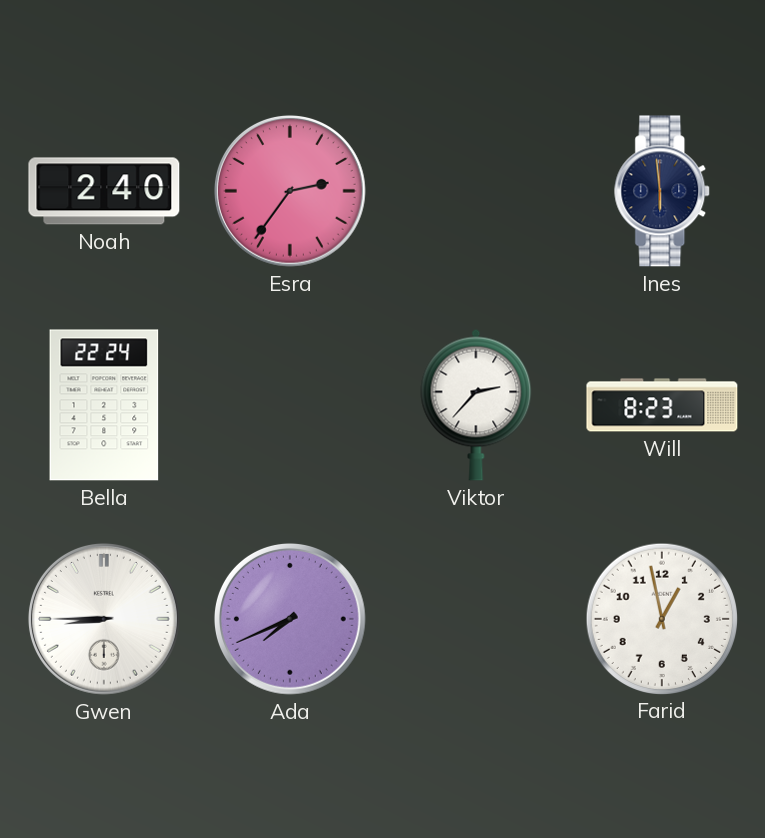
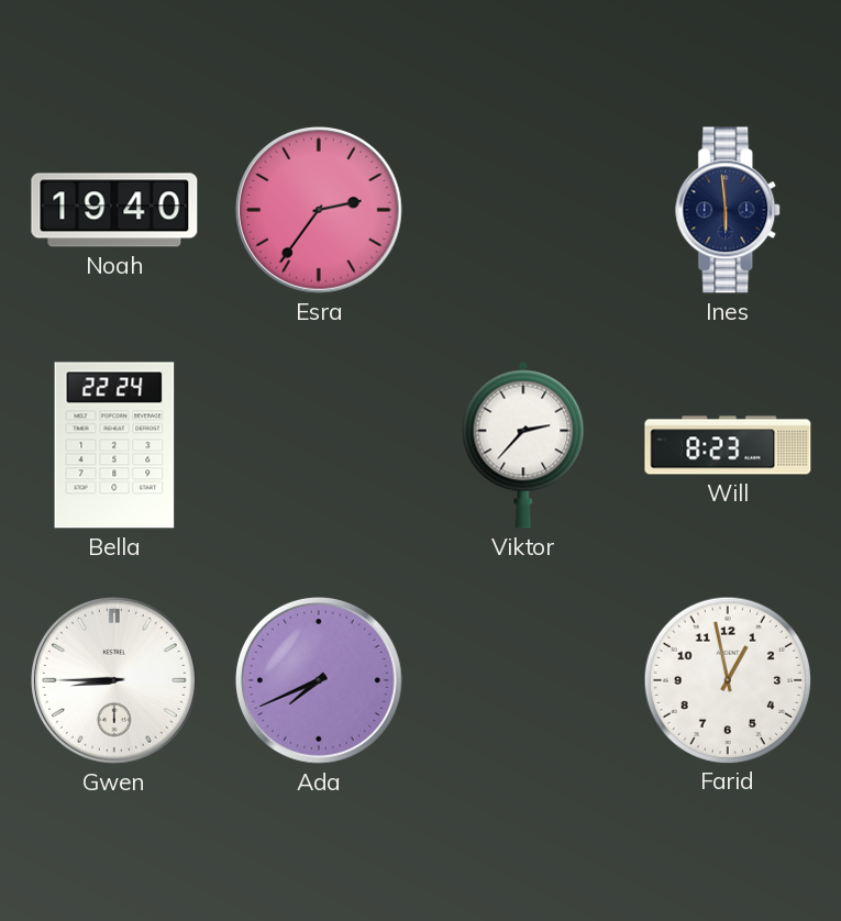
Noah: 2:40 -> 19:40 (114, 210)
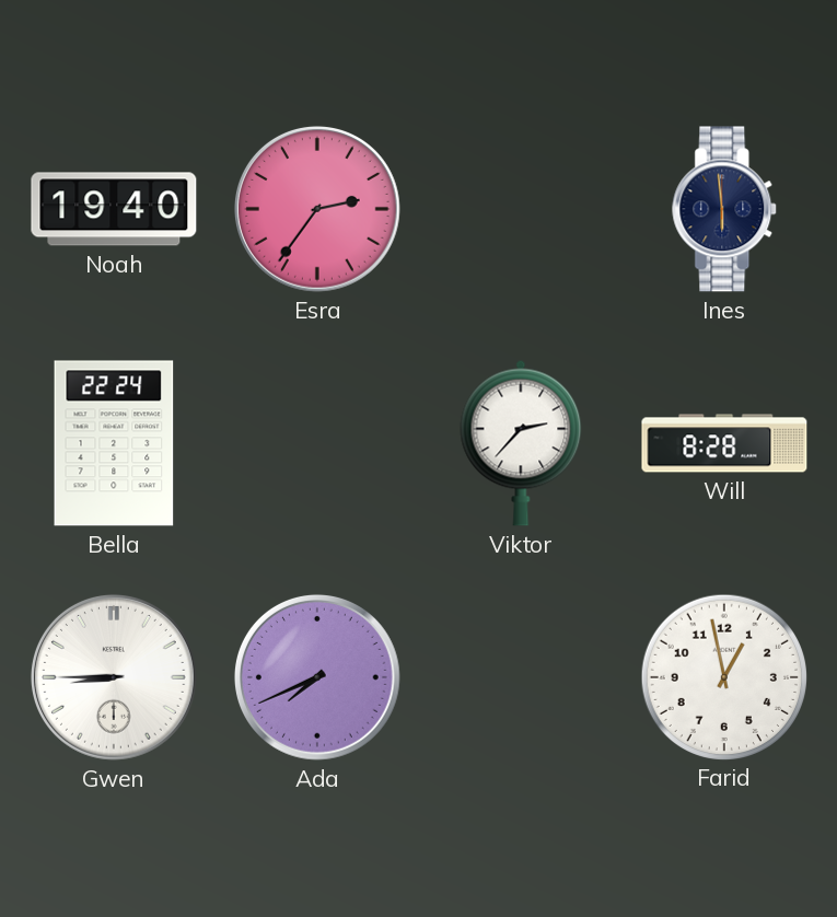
Will: 8:23 -> 8:28 (724, 443)
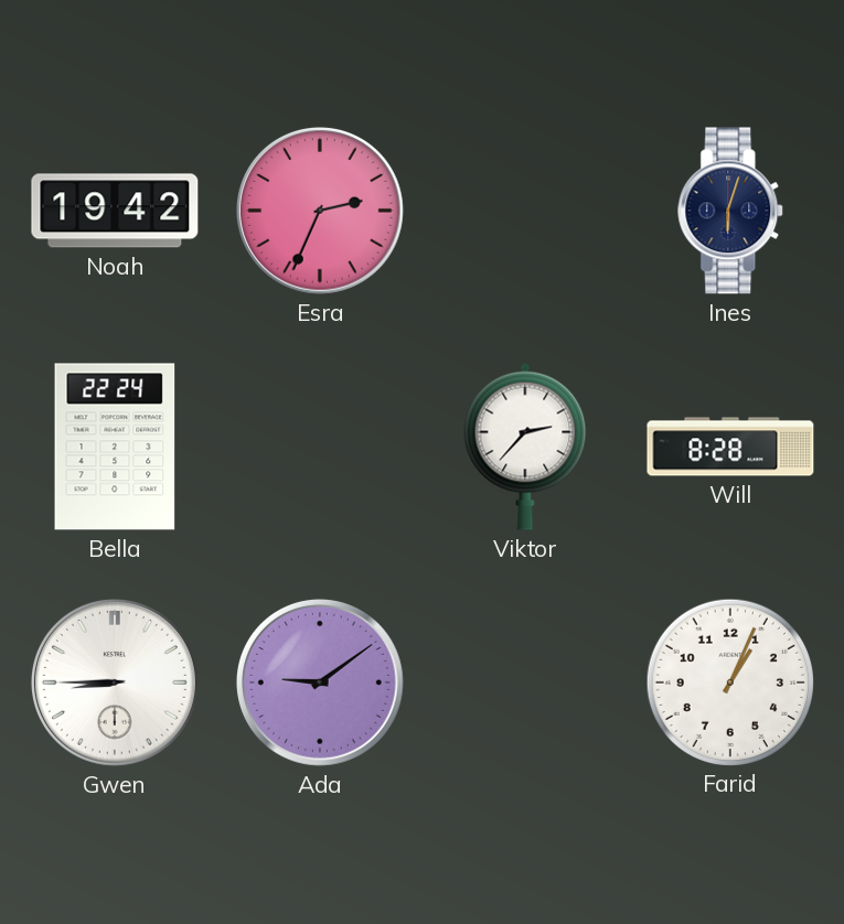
Noah: 19:40 -> 19:42 (115, 211)
Esra: 2:36 -> 2:34 (320, 211)
Ines: 5:59 -> 6:03 (731, 211)
Ada: 7:41 -> 9:09 (320, 683)
Farid: 12:58 -> 1:04 (729, 681)
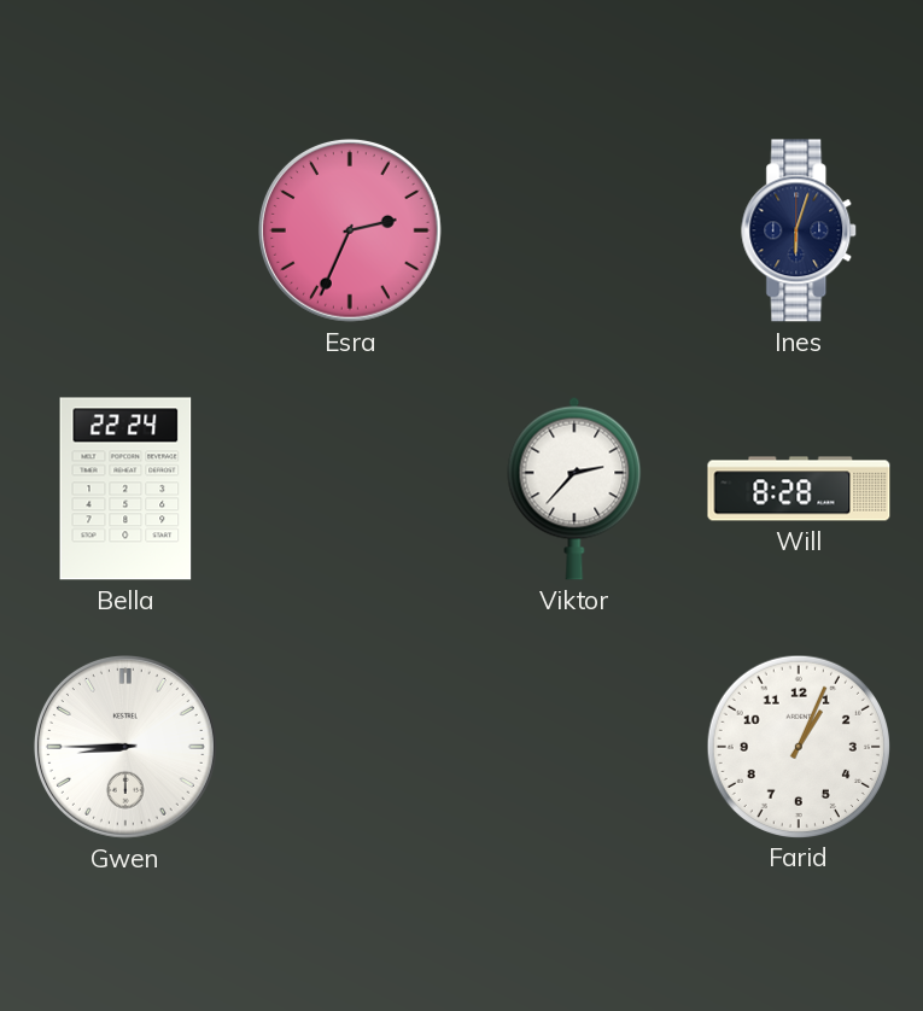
Noah: 19:42 -> none (115, 211)
Ada: 9:09 -> none (320, 683)
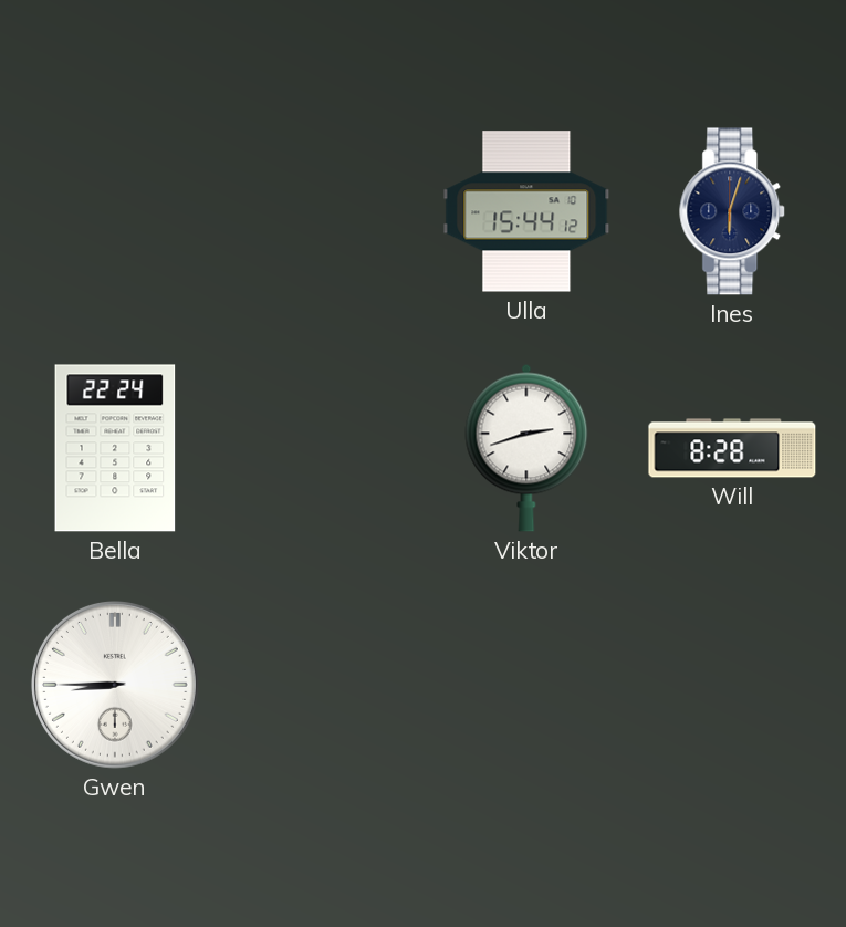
Esra: 2:34 -> none (350, 230)
Ulla: none -> 15:44 (526, 211)
Viktor: 2:37 -> 2:42 (526, 448)
Farid: 1:04 -> none (798, 746)
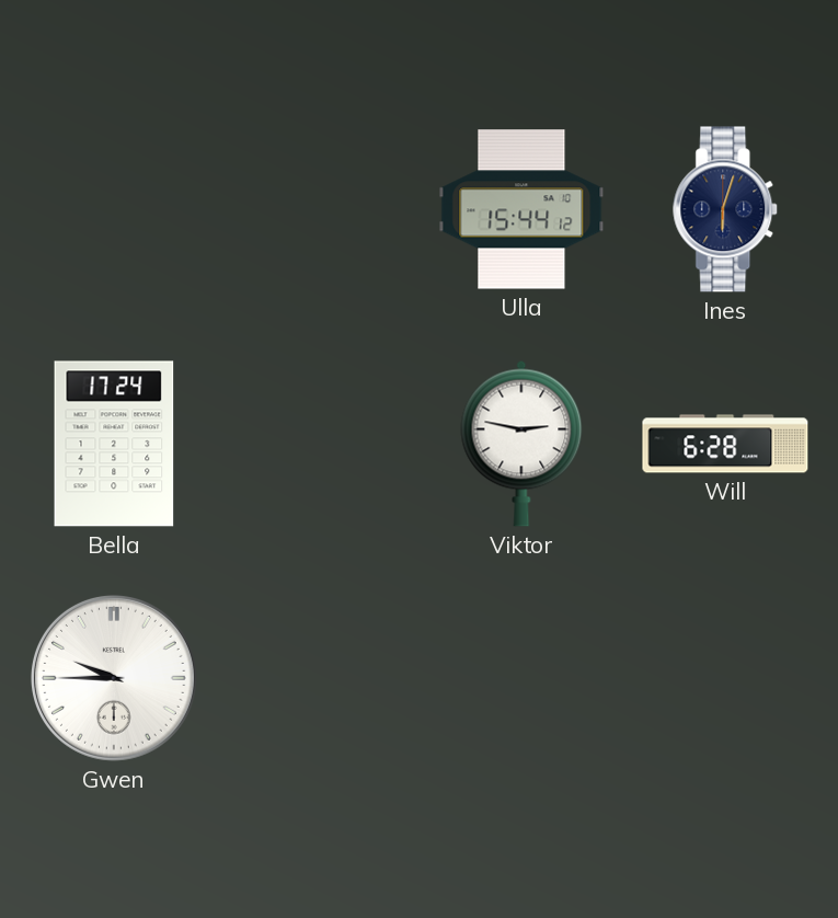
Bella: 22:24 -> 17:24 (114, 444)
Viktor: 2:42 -> 2:47 (521, 444)
Will: 8:28 -> 6:28 (725, 444)
Gwen: 8:45 -> 9:45 (114, 678)
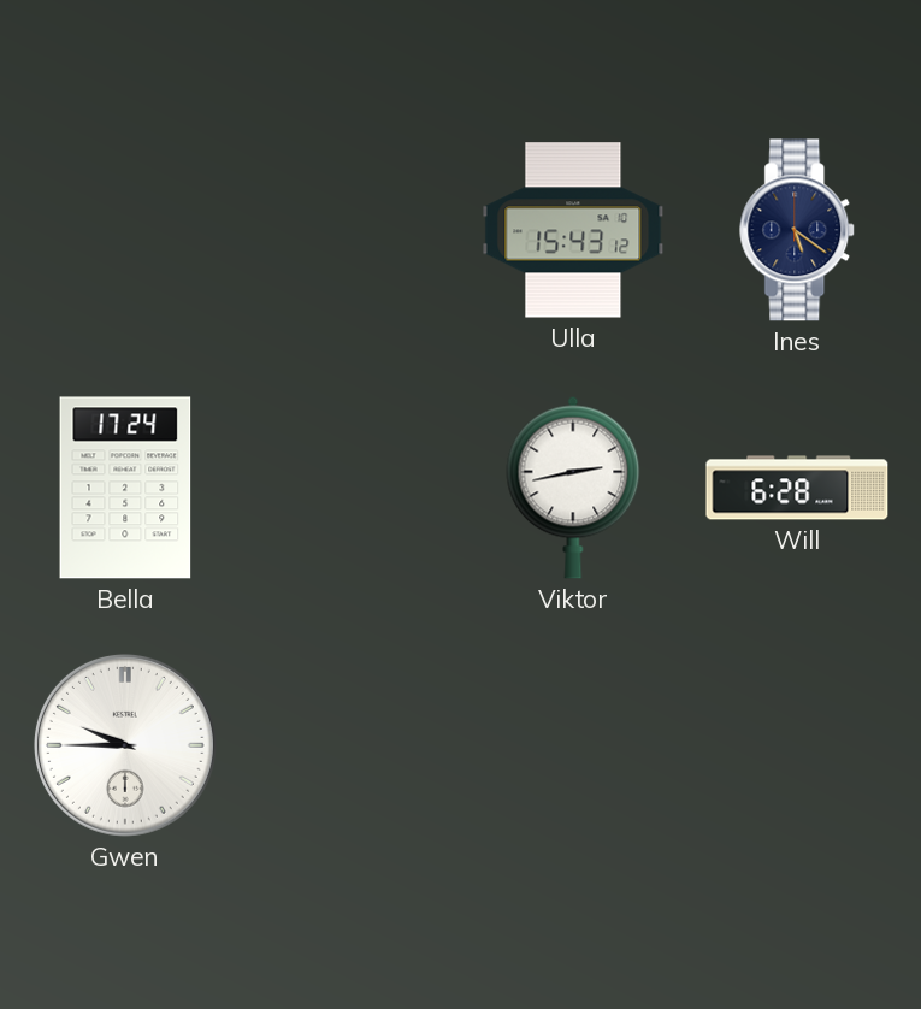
Ulla: 15:44 -> 15:43 (573, 230)
Ines: 6:03 -> 5:21 (798, 230)
Viktor: 2:47 -> 2:43 (573, 488)
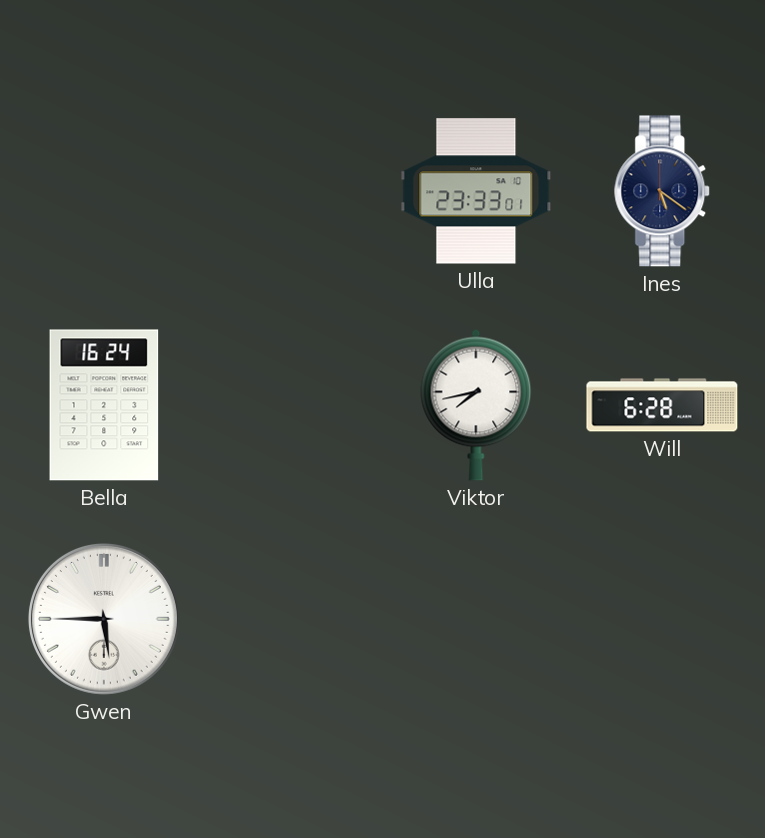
Ulla: 15:43 -> 23:33 (476, 191)
Bella: 17:24 -> 16:24 (104, 405)
Viktor: 2:43 -> 7:43 (476, 405)
Gwen: 9:45 -> 5:45 (104, 619)
